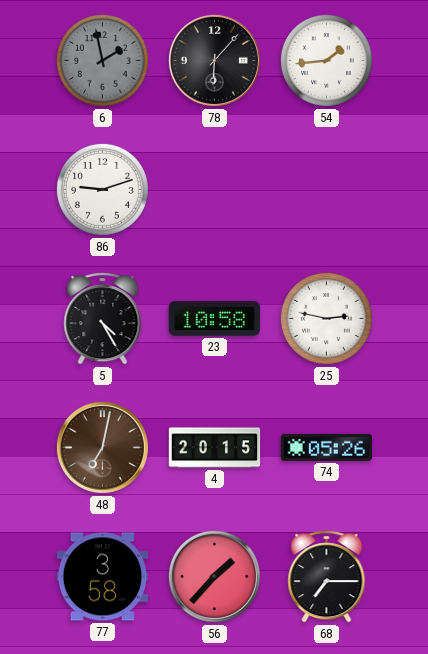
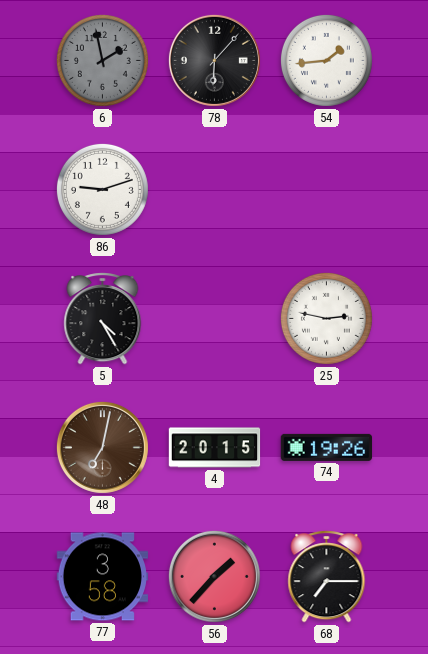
23: 10:58 -> none (215, 318)
74: 05:26 -> 19:26 (327, 447)
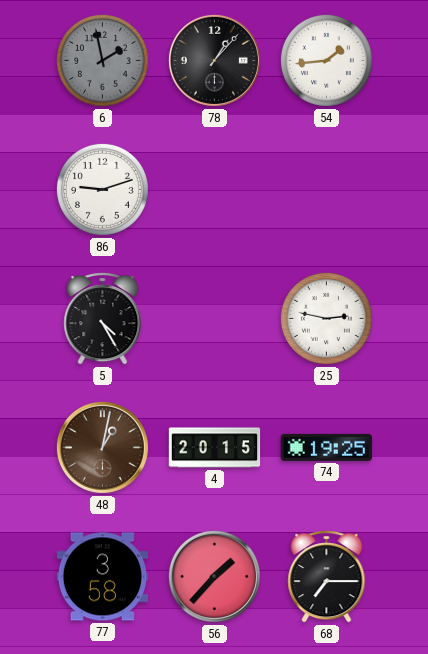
78: 6:07 -> 1:07 (214, 60)
48: 7:02 -> 1:02 (102, 447)
74: 19:26 -> 19:25 (327, 447)
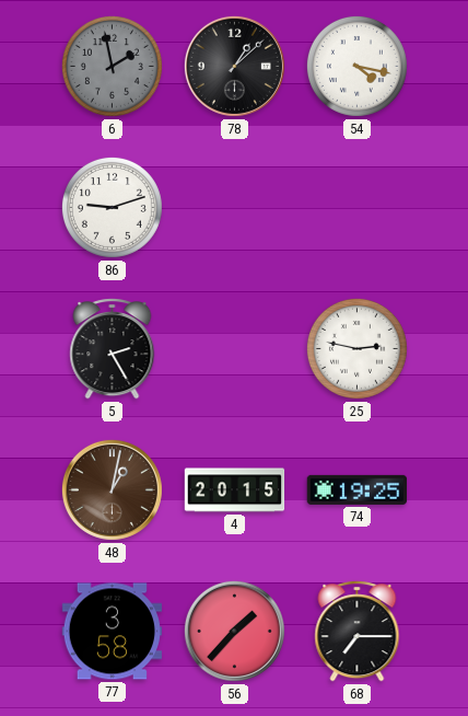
78: 1:07 -> 1:08 (234, 66)
54: 1:44 -> 4:17 (356, 66)
5: 4:25 -> 2:25 (113, 349)
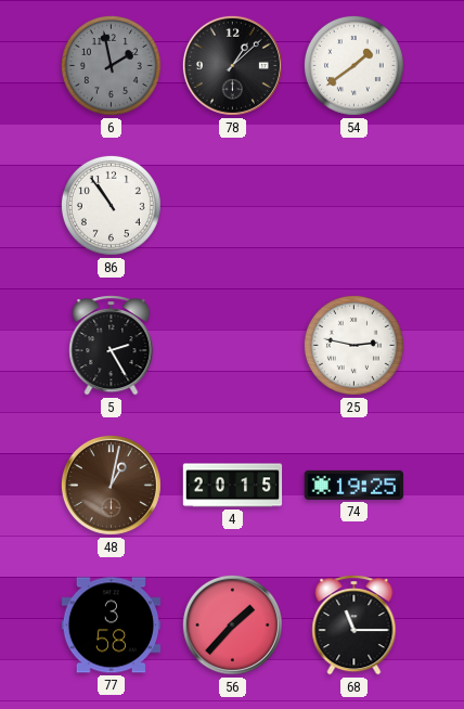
54: 4:17 -> 1:39 (353, 65)
86: 9:12 -> 10:54 (111, 205)
68: 7:15 -> 11:15 (355, 626)
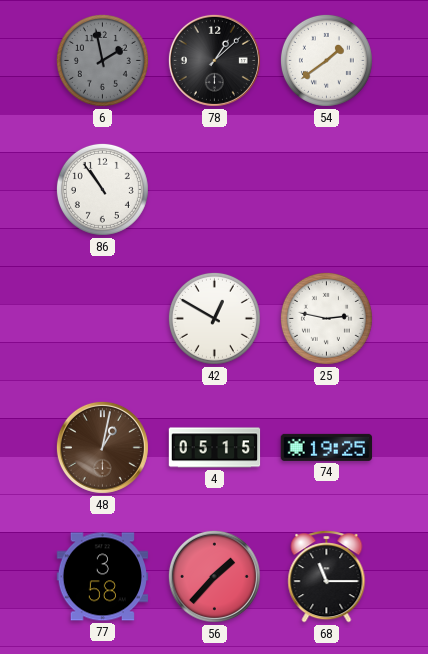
5: 2:25 -> none (112, 346)
42: none -> 12:50 (214, 318)
4: 20:15 -> 05:15 (215, 448)
